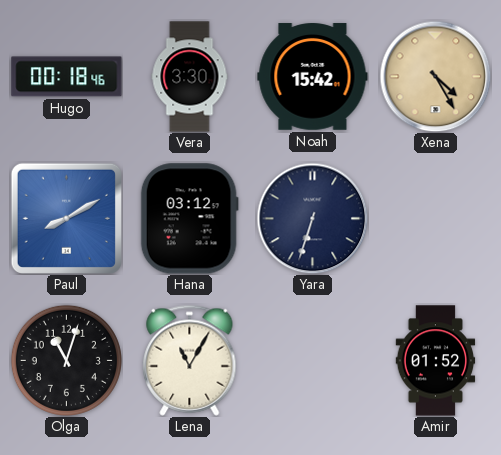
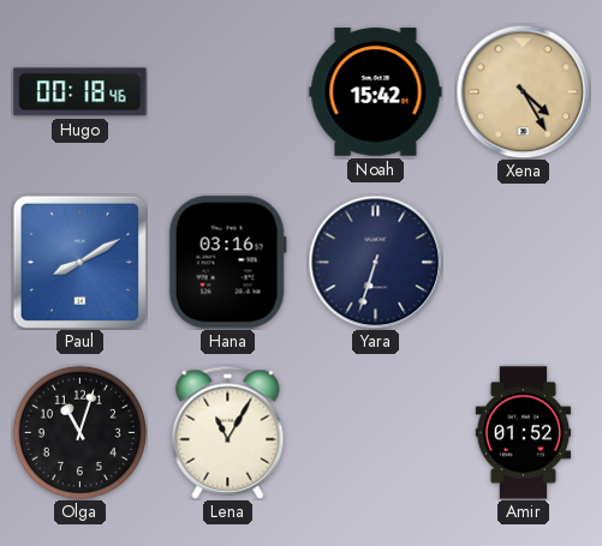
Vera: 3:30 -> none (190, 77)
Hana: 03:12 -> 03:16 (227, 263)
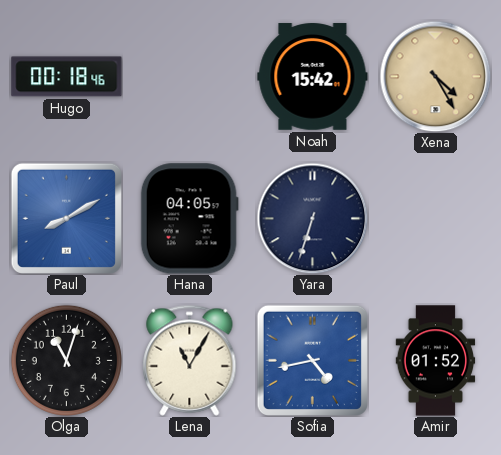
Hana: 03:16 -> 04:05 (189, 219)
Sofia: none -> 4:43 (312, 360)
